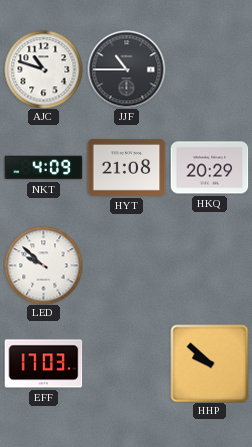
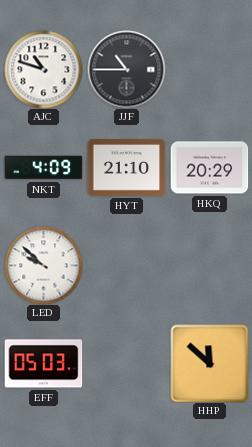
HYT: 21:08 -> 21:10 (126, 167)
EFF: 17:03 -> 05:03 (43, 364)
HHP: 9:52 -> 11:52 (209, 363)
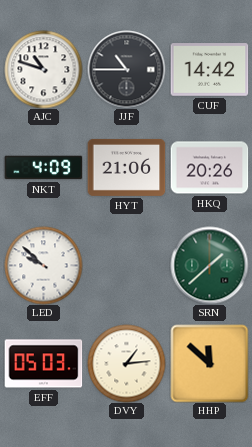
CUF: none -> 14:42 (209, 70)
HYT: 21:10 -> 21:06 (126, 167)
HKQ: 20:29 -> 20:26 (209, 168)
SRN: none -> 1:38 (209, 265)
DVY: none -> 1:14 (126, 363)
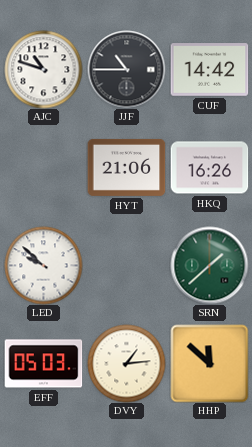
NKT: 4:09 -> none (43, 168)
HKQ: 20:26 -> 16:26 (209, 168)
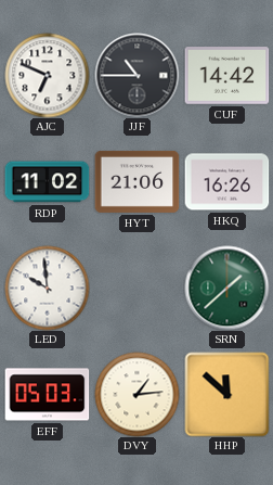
AJC: 10:48 -> 6:49 (47, 75)
RDP: none -> 11:02 (47, 182)
LED: 9:52 -> 9:59 (47, 288)
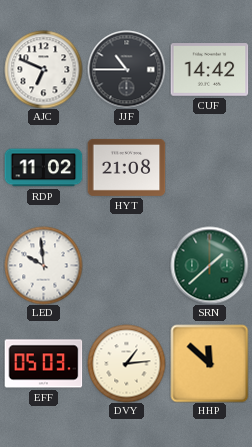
HYT: 21:06 -> 21:08 (126, 167)
HKQ: 16:26 -> none (226, 182)
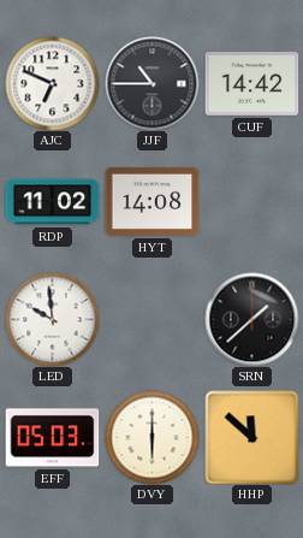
HYT: 21:08 -> 14:08 (151, 201)
SRN dial: green -> black (251, 319)
DVY: 1:14 -> 6:00 (151, 437)
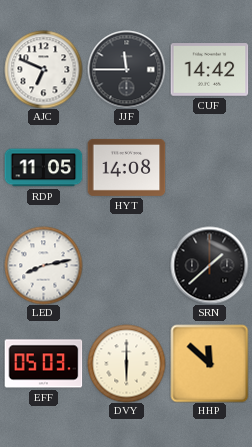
JJF: 10:45 -> 11:45 (126, 69)
RDP: 11:02 -> 11:05 (43, 168)
LED: 9:59 -> 8:13 (43, 265)
